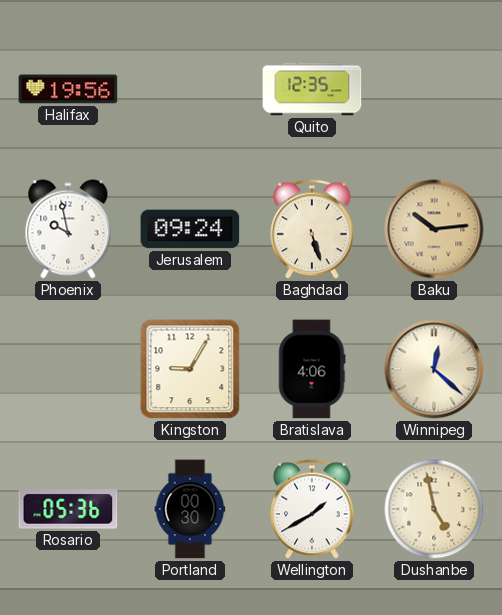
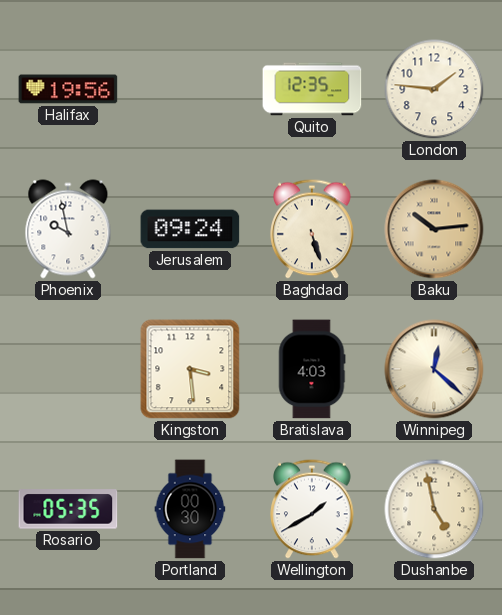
London: none -> 1:46 (434, 89)
Kingston: 9:05 -> 3:29 (190, 369)
Bratislava: 4:06 -> 4:03 (312, 369)
Rosario: 05:36 -> 05:35 (68, 509)
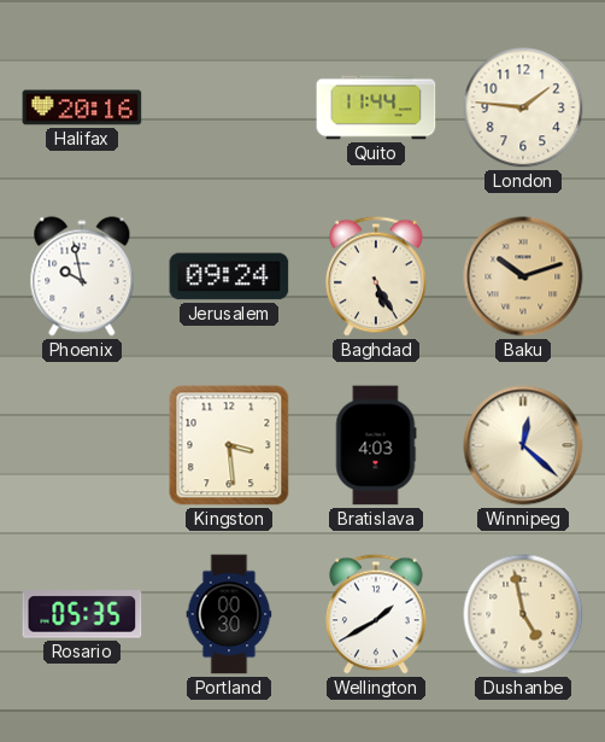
Halifax: 19:56 -> 20:16 (82, 107)
Quito: 12:35 -> 11:44 (376, 107)
Baghdad: 5:27 -> 5:25 (376, 276)
Baku: 10:14 -> 10:12 (523, 276)
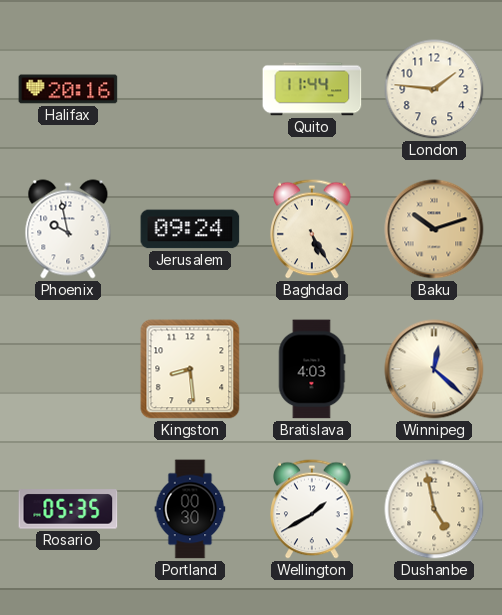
Kingston: 3:29 -> 8:29 (190, 369)
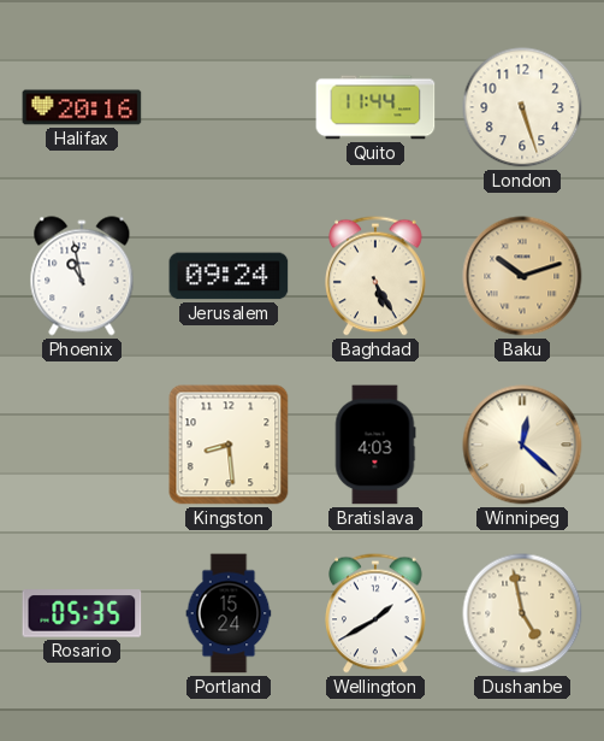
London: 1:46 -> 5:27 (522, 107)
Phoenix: 9:58 -> 10:58 (82, 276)
Portland: 00:30 -> 15:24 (229, 613)
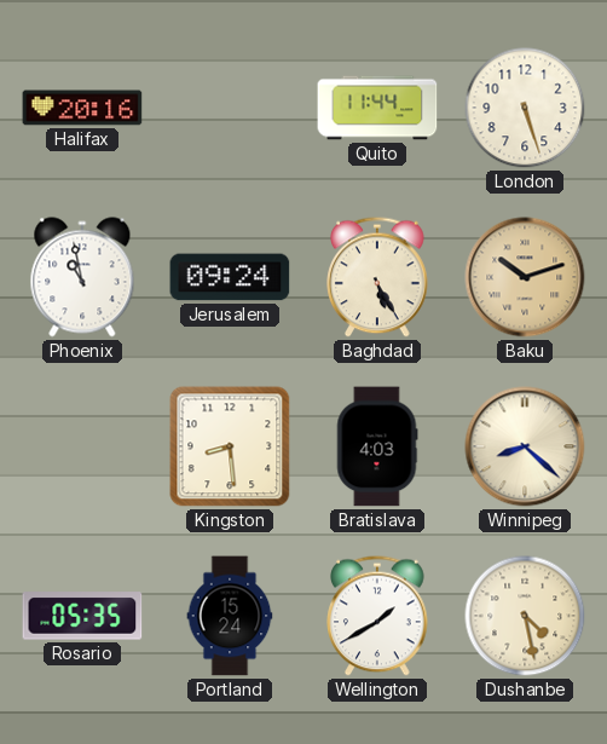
Winnipeg: 12:22 -> 8:22 (525, 446)
Dushanbe: 4:58 -> 4:28 (525, 616)
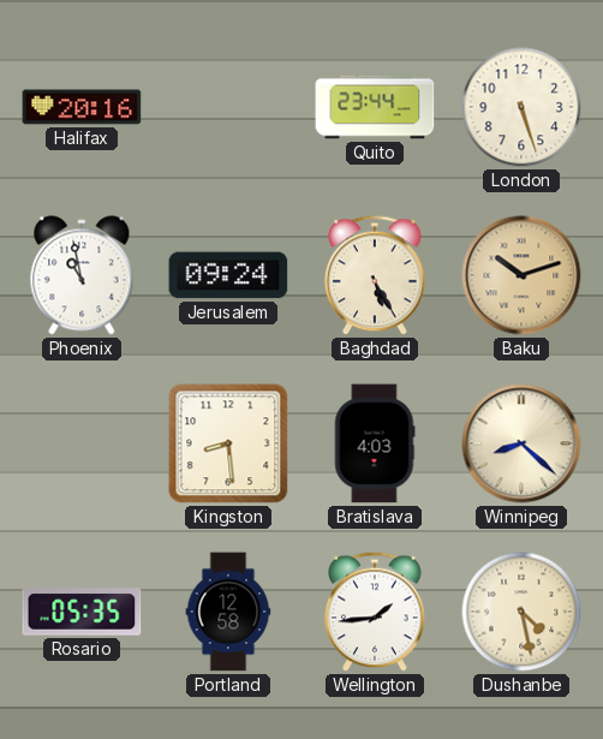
Quito: 11:44 -> 23:44 (375, 107)
Portland: 15:24 -> 12:58 (228, 612)
Wellington: 1:40 -> 1:44 (375, 612)
